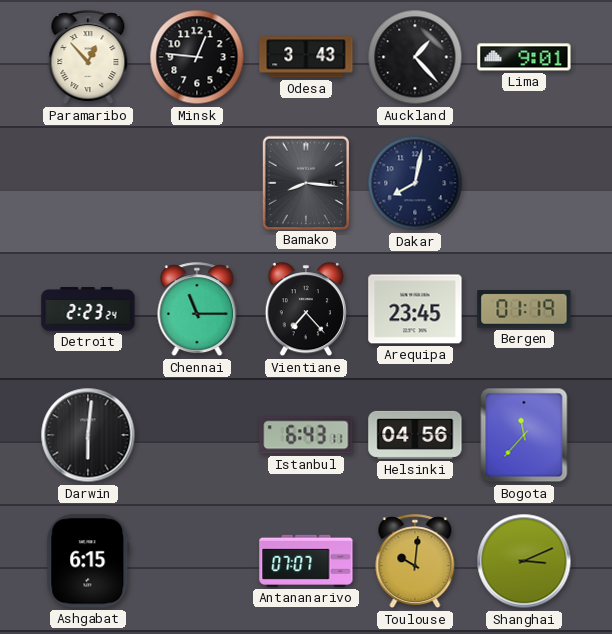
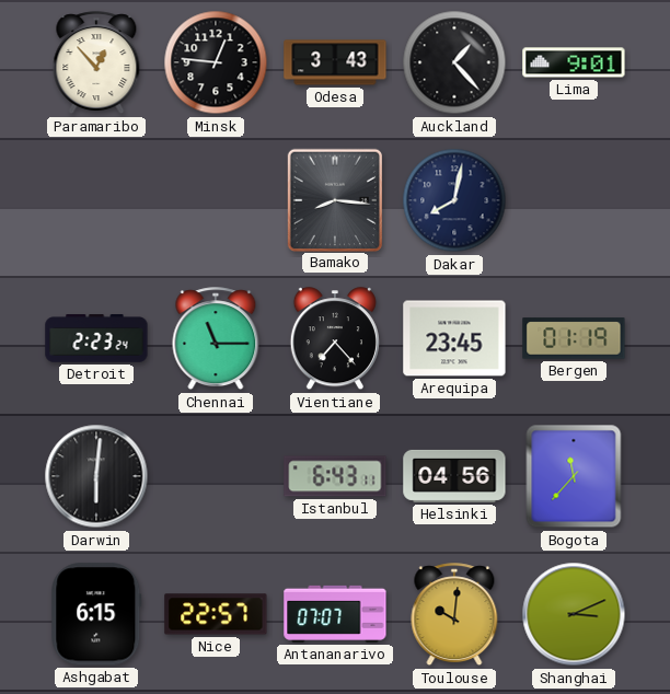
Nice: none -> 22:57 (216, 614)
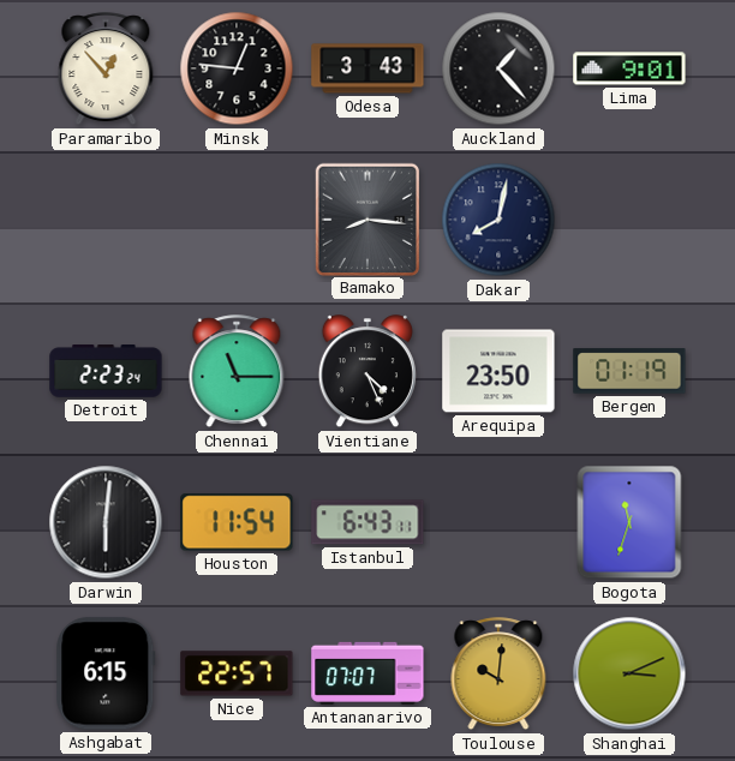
Vientiane: 7:23 -> 4:26 (367, 372)
Arequipa: 23:45 -> 23:50 (498, 371)
Houston: none -> 11:54 (237, 522)
Helsinki: 04:56 -> none (454, 476)
Bogota: 11:37 -> 11:33 (629, 522)
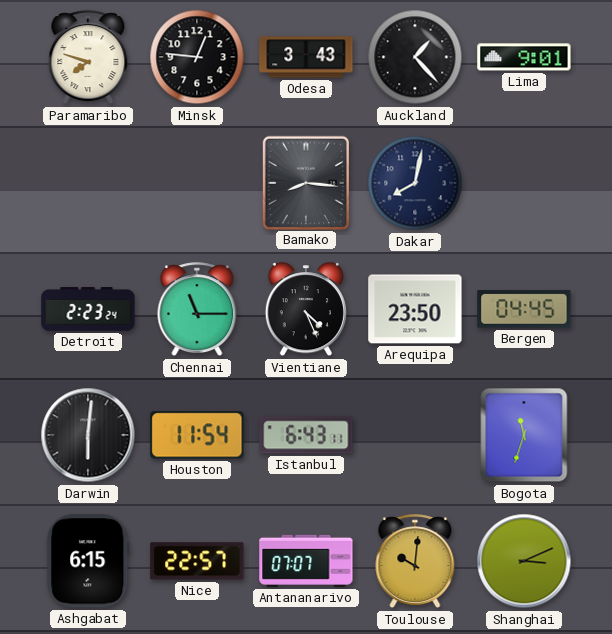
Paramaribo: 12:53 -> 7:48 (88, 58)
Bergen: 01:19 -> 04:45 (524, 309)
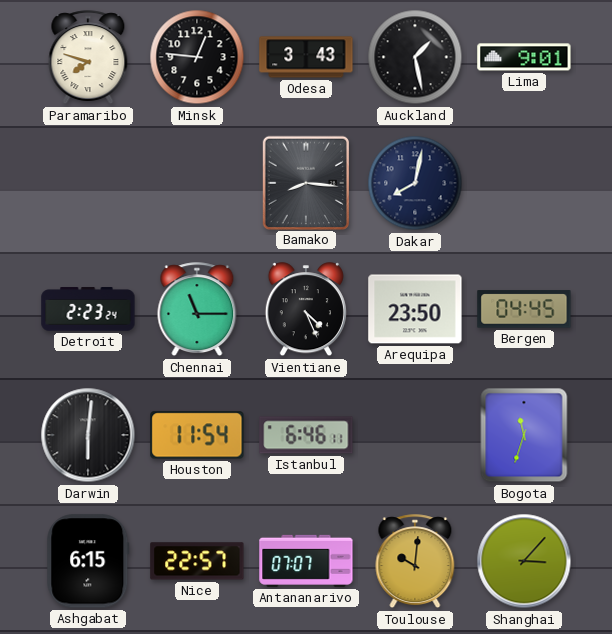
Auckland: 1:23 -> 1:28 (415, 57)
Istanbul: 6:43 -> 6:46 (306, 435)
Shanghai: 3:11 -> 3:07 (524, 561)
